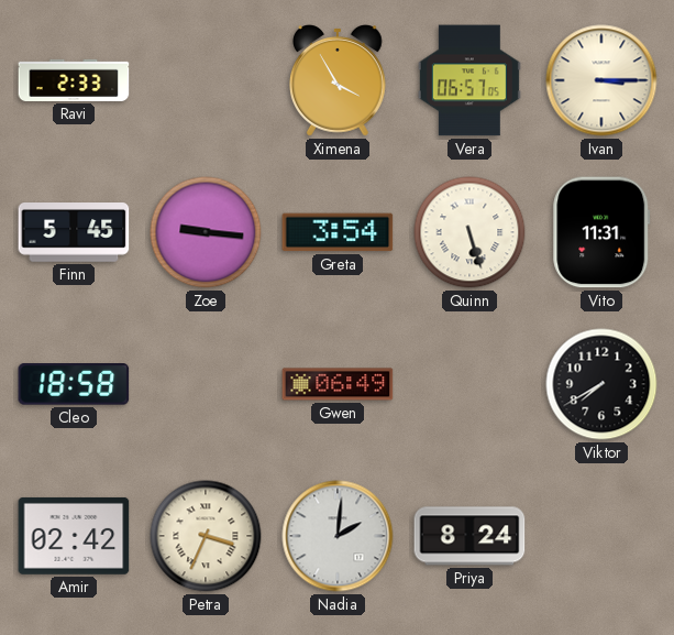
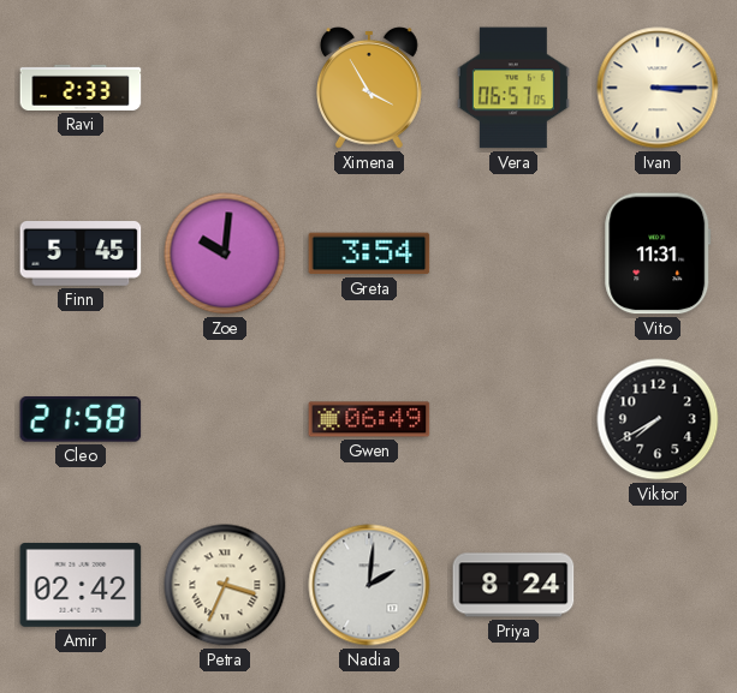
Zoe: 9:16 -> 10:01 (225, 253)
Quinn: 5:27 -> none (469, 232)
Cleo: 18:58 -> 21:58 (81, 420)
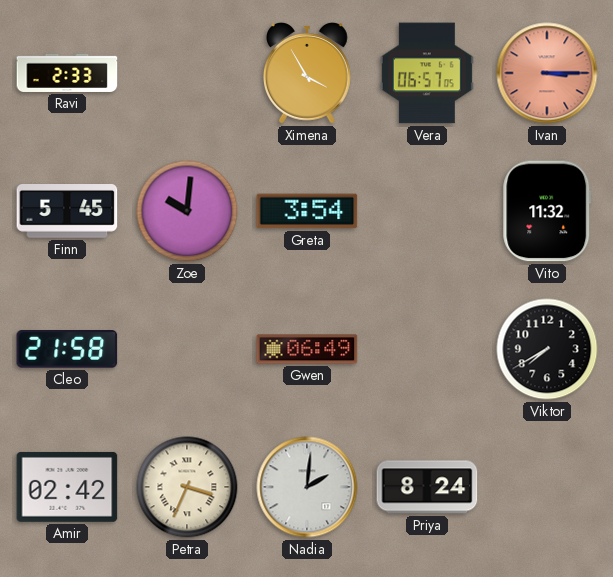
Ivan dial: cream -> salmon (547, 73)
Vito: 11:31 -> 11:32 (547, 211)
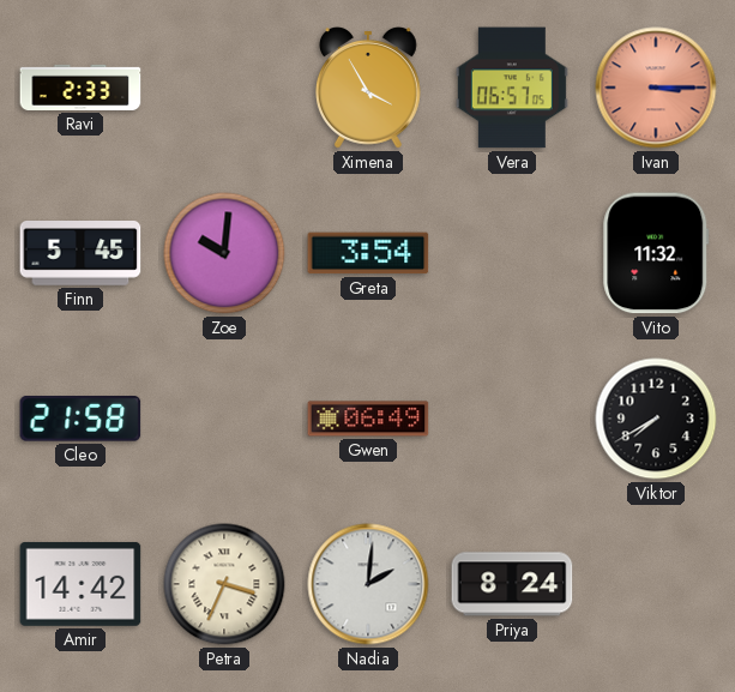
Amir: 02:42 -> 14:42 (80, 584)
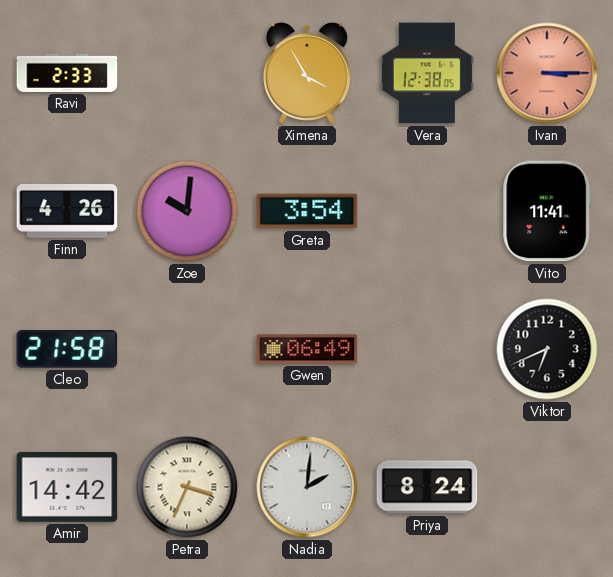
Vera: 06:57 -> 12:38 (427, 73)
Finn: 5:45 -> 4:26 (67, 212)
Vito: 11:32 -> 11:41 (547, 211)
Viktor: 7:40 -> 6:41 (547, 349)
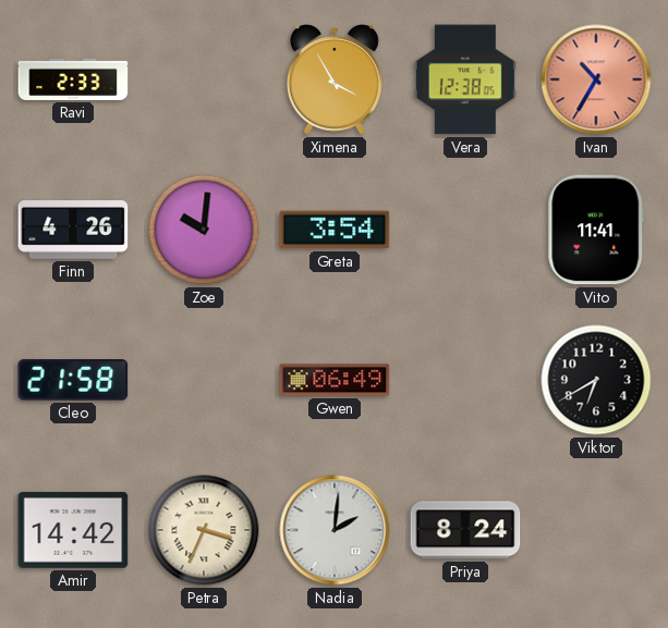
Ivan: 3:15 -> 10:35 (596, 79)
Viktor: 6:41 -> 6:40 (596, 380)
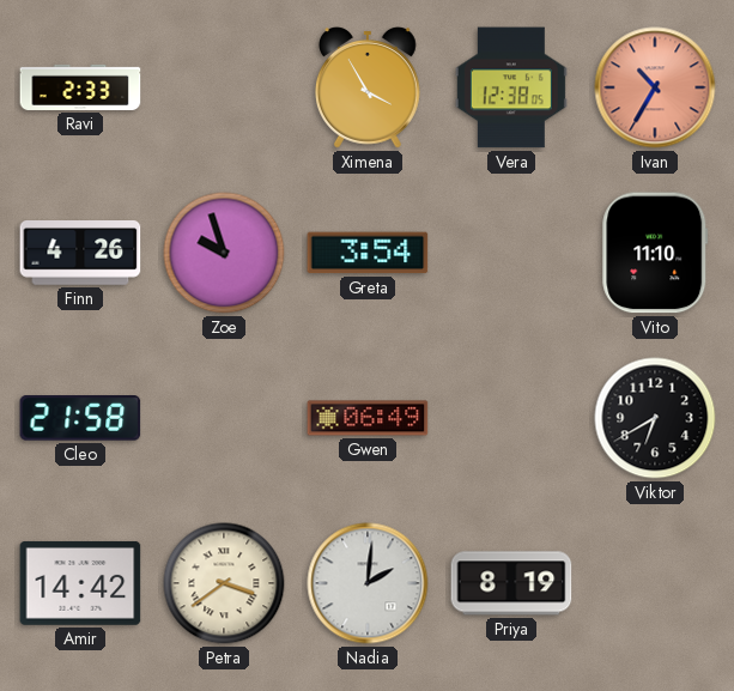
Zoe: 10:01 -> 9:57 (224, 253)
Vito: 11:41 -> 11:10 (655, 253)
Petra: 3:34 -> 3:39 (224, 583)
Priya: 8:24 -> 8:19 (511, 583)
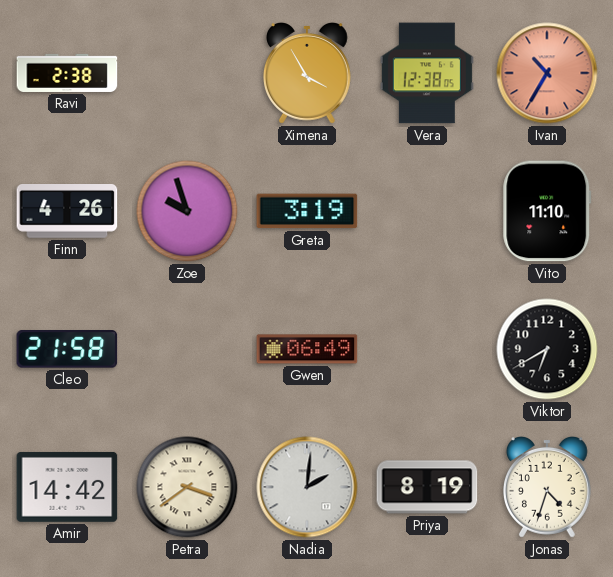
Ravi: 2:33 -> 2:38 (67, 73)
Greta: 3:54 -> 3:19 (307, 211)
Jonas: none -> 4:33 (548, 488)
